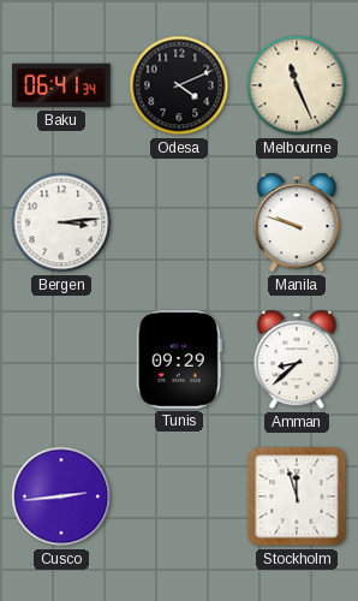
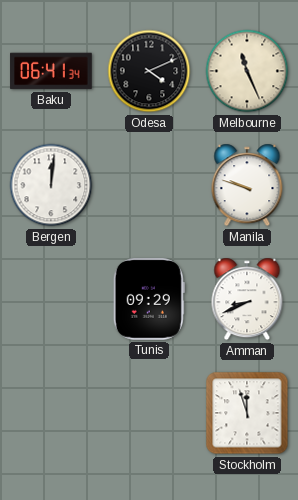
Bergen: 3:14 -> 12:01 (51, 185)
Amman: 8:38 -> 8:41 (247, 299)
Cusco: 2:44 -> none (61, 496)
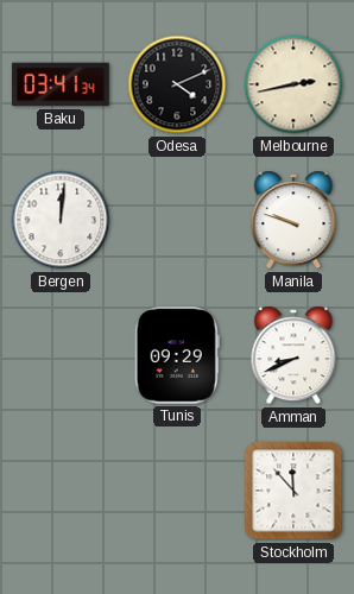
Baku: 06:41 -> 03:41 (61, 84)
Melbourne: 11:26 -> 2:43 (293, 84)
Stockholm: 11:57 -> 11:53 (293, 491)
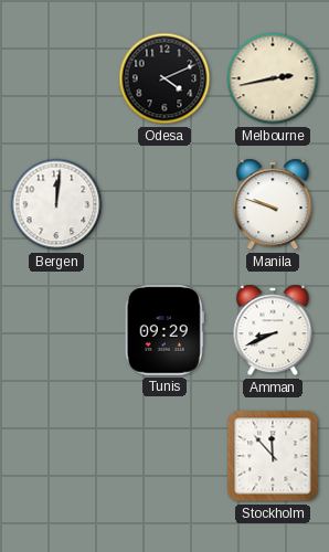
Baku: 03:41 -> none (61, 84)
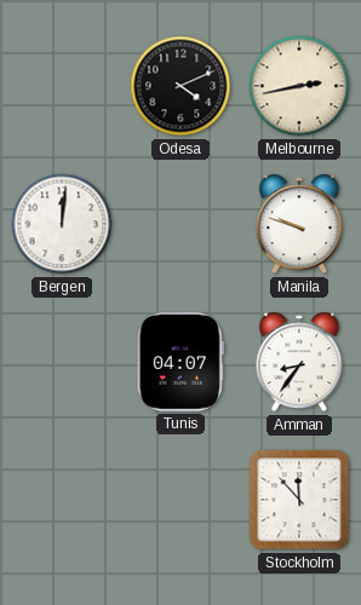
Tunis: 09:29 -> 04:07 (180, 362)
Amman: 8:41 -> 8:36 (299, 362)
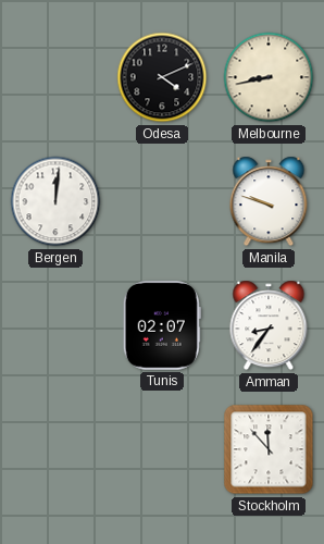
Melbourne: 2:43 -> 8:43 (269, 77)
Tunis: 04:07 -> 02:07 (162, 325)
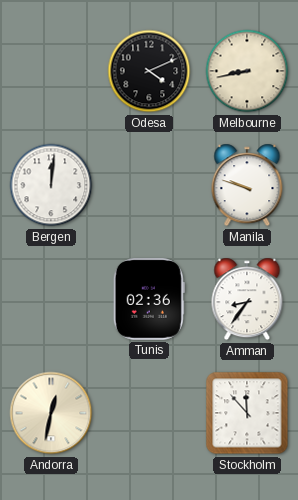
Tunis: 02:07 -> 02:36 (149, 299)
Andorra: none -> 12:32 (51, 413)
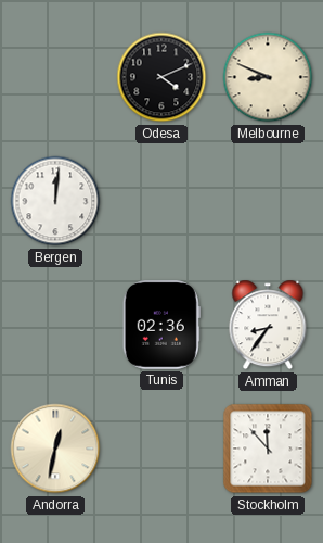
Melbourne: 8:43 -> 8:49 (268, 77)
Manila: 9:48 -> none (247, 185)
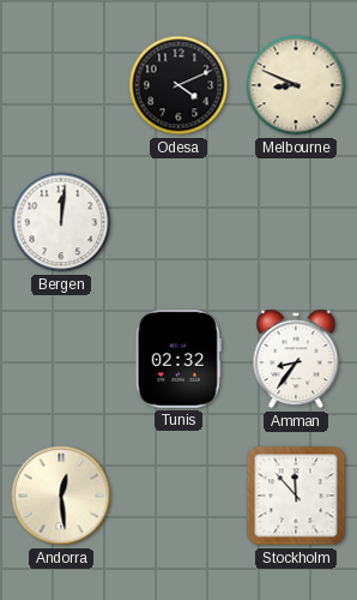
Tunis: 02:36 -> 02:32 (179, 359)
Andorra: 12:32 -> 12:29 (61, 496)
